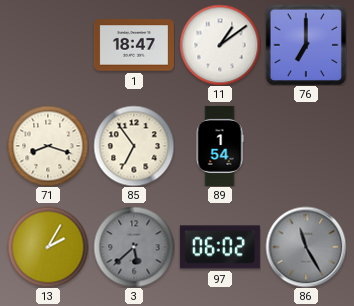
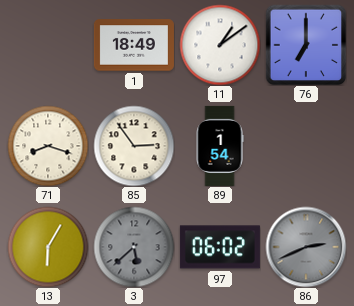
1: 18:47 -> 18:49 (134, 45)
85: 6:54 -> 2:54 (134, 146)
13: 2:05 -> 6:05 (48, 247)
86: 11:25 -> 2:41 (306, 247)
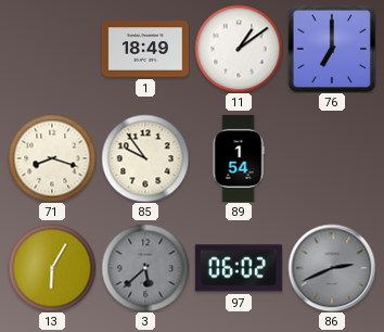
85: 2:54 -> 9:54 (145, 158)
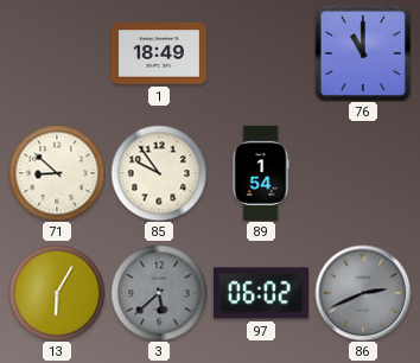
11: 1:09 -> none (239, 49)
76: 7:00 -> 11:00 (363, 53)
71: 8:18 -> 8:52 (57, 173)
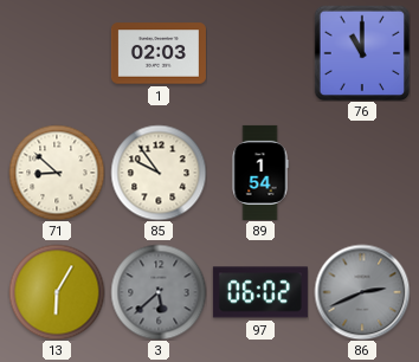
1: 18:49 -> 02:03 (159, 53)
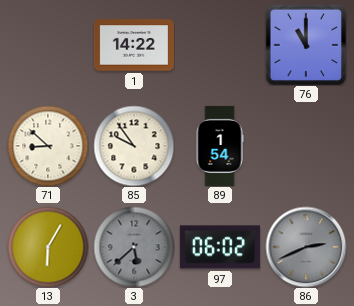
1: 02:03 -> 14:22 (134, 45)
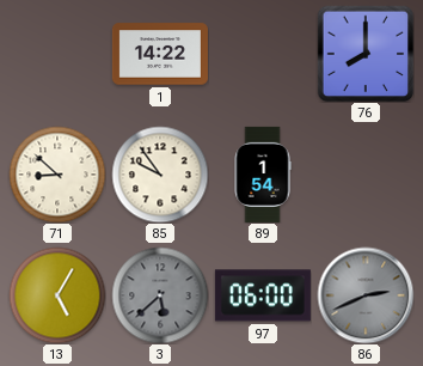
76: 11:00 -> 8:00 (366, 54)
13: 6:05 -> 5:05 (57, 295)
97: 06:02 -> 06:00 (263, 295)
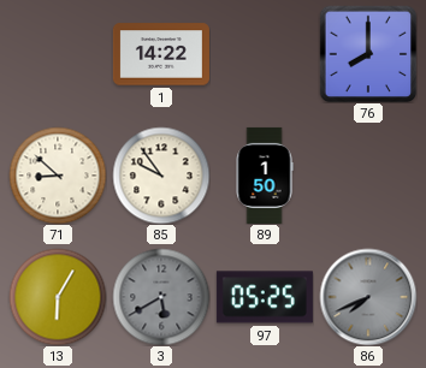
89: 1:54 -> 1:50 (265, 176)
13: 5:05 -> 6:05 (58, 297)
3: 5:38 -> 5:40 (161, 297)
97: 06:00 -> 05:25 (265, 297)
86: 2:41 -> 7:41 (368, 297)
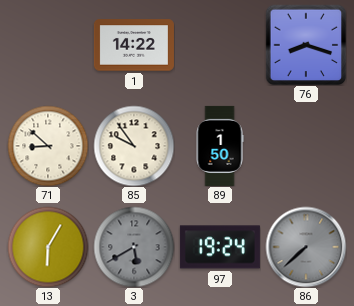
76: 8:00 -> 8:18 (306, 45)
97: 05:25 -> 19:24 (220, 247)
86: 7:41 -> 7:38 (306, 247)
